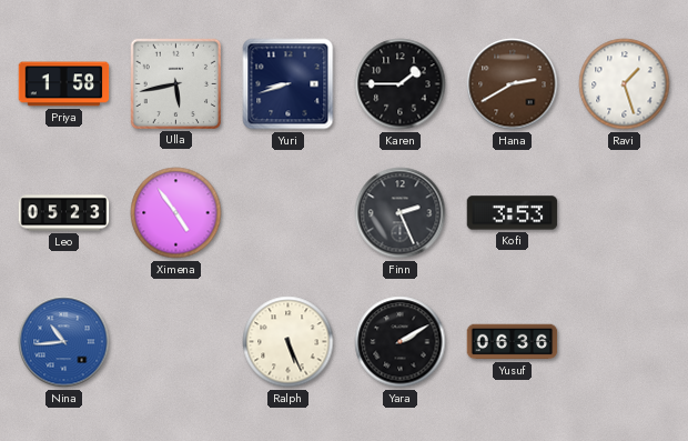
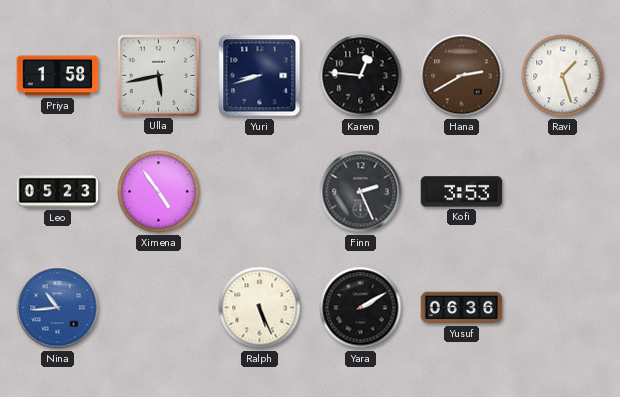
Karen: 1:45 -> 12:46 (361, 76)
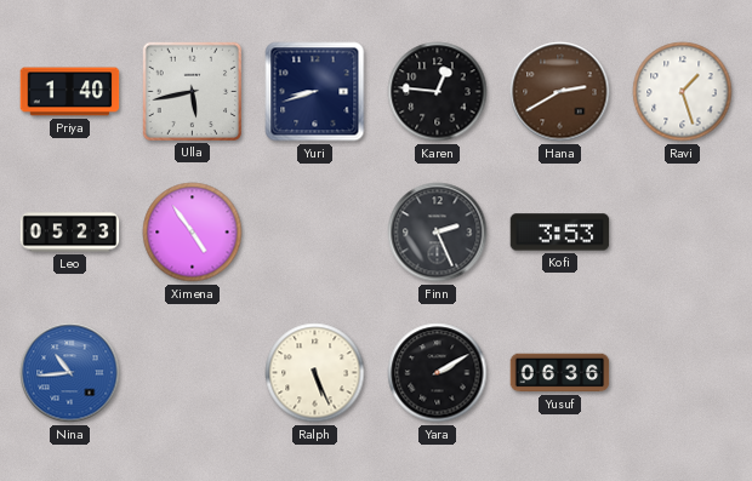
Priya: 1:58 -> 1:40 (70, 92)
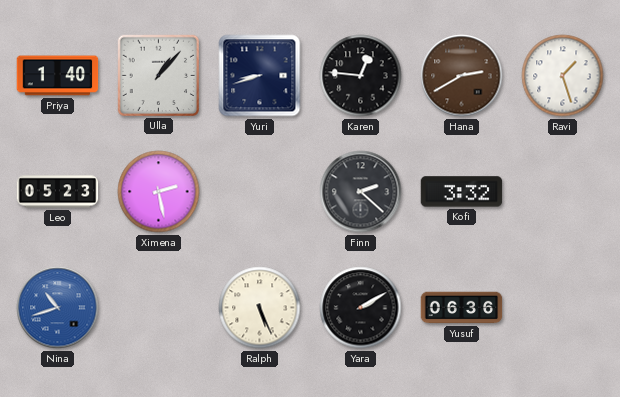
Ulla: 5:43 -> 1:07 (158, 75)
Ximena: 4:54 -> 2:28 (159, 192)
Finn: 2:26 -> 2:22 (361, 192)
Kofi: 3:53 -> 3:32 (462, 192)
Nina: 10:44 -> 10:42 (58, 308)
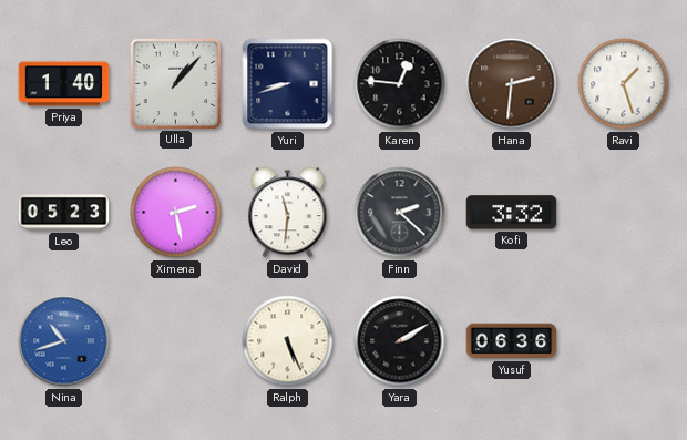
Hana: 2:40 -> 2:31 (512, 84)
David: none -> 11:31 (288, 213)
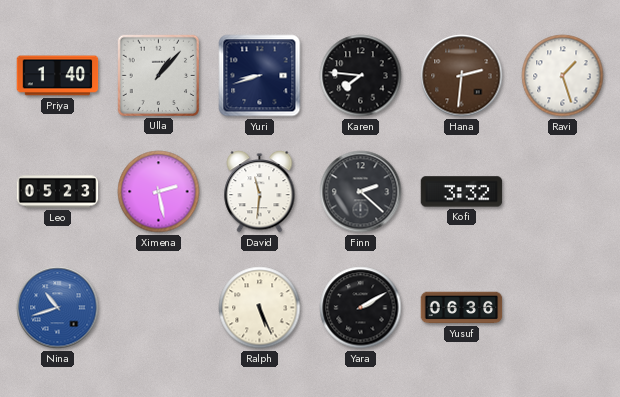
Karen: 12:46 -> 7:46 (361, 76)
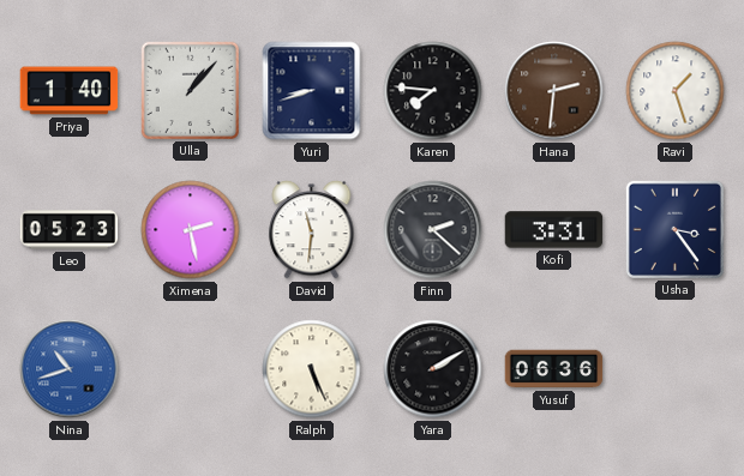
Kofi: 3:32 -> 3:31 (554, 230)
Usha: none -> 3:24 (674, 229)
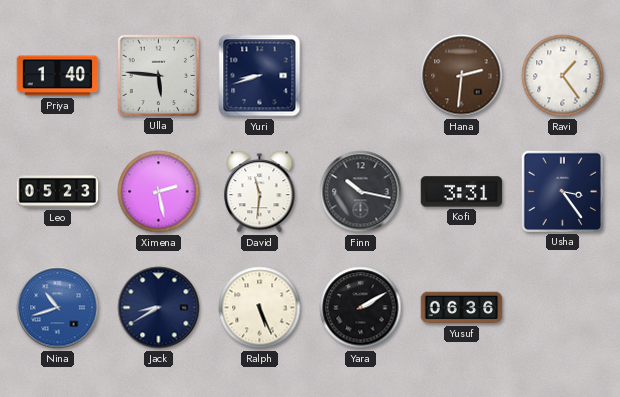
Ulla: 1:07 -> 5:46 (158, 75)
Karen: 7:46 -> none (433, 91)
Ravi: 1:27 -> 1:24 (563, 76)
Finn: 2:22 -> 10:17 (361, 192)
Jack: none -> 8:40 (159, 308)
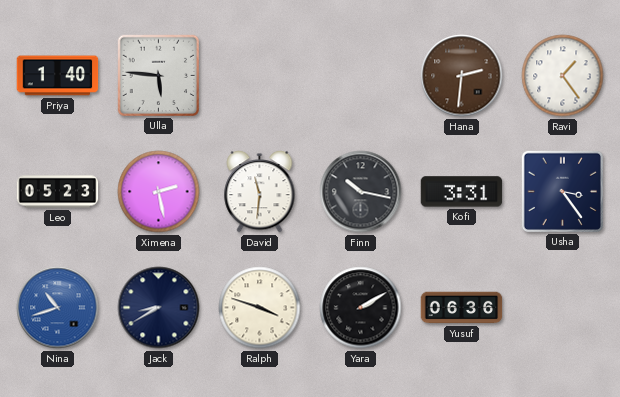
Yuri: 8:42 -> none (260, 76)
Ralph: 5:26 -> 3:48 (260, 308)
